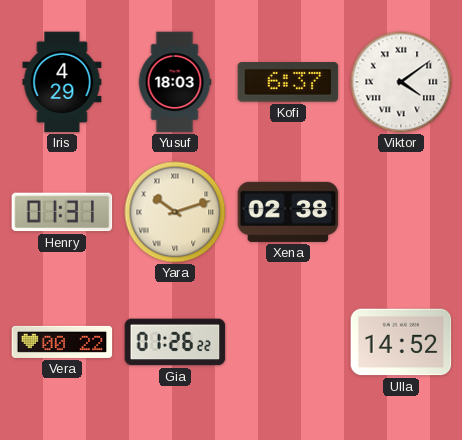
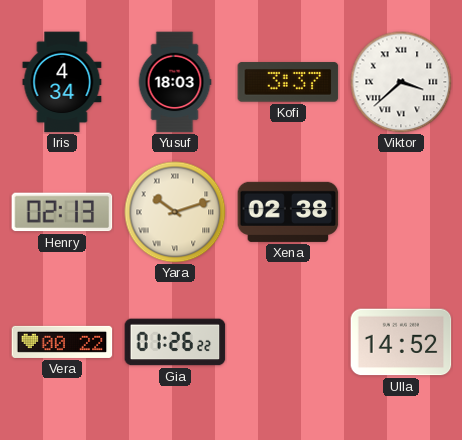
Iris: 4:29 -> 4:34 (62, 82)
Kofi: 6:37 -> 3:37 (288, 82)
Viktor: 4:09 -> 3:38 (401, 82)
Henry: 01:31 -> 02:13 (62, 212)
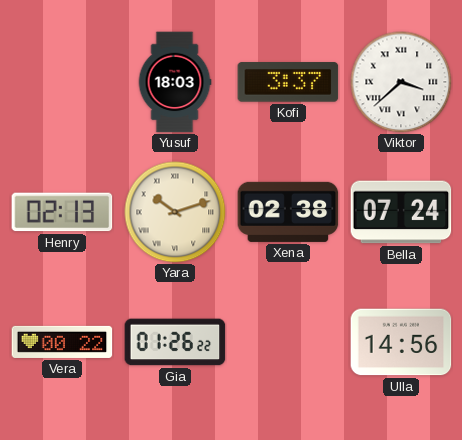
Iris: 4:34 -> none (62, 82)
Bella: none -> 07:24 (401, 212)
Ulla: 14:52 -> 14:56 (401, 342)
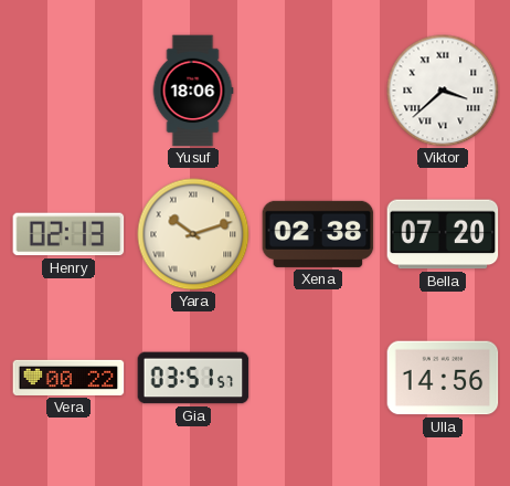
Yusuf: 18:03 -> 18:06 (193, 91)
Kofi: 3:37 -> none (288, 82)
Bella: 07:24 -> 07:20 (443, 234)
Gia: 01:26 -> 03:51 (193, 378)
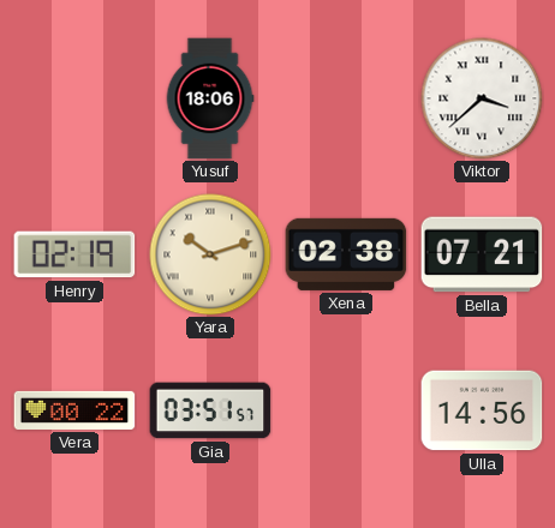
Henry: 02:13 -> 02:19 (74, 254)
Bella: 07:20 -> 07:21 (482, 254)
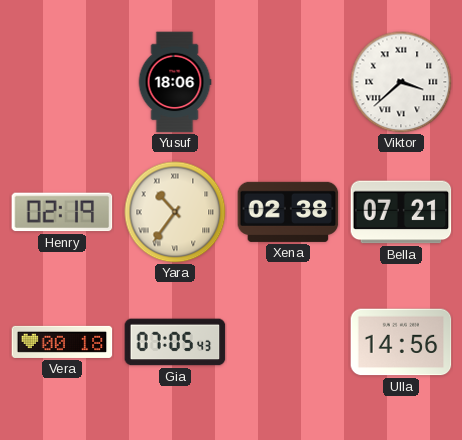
Yara: 10:12 -> 10:36 (175, 212)
Vera: 00:22 -> 00:18 (62, 342)
Gia: 03:51 -> 07:05 (175, 342)
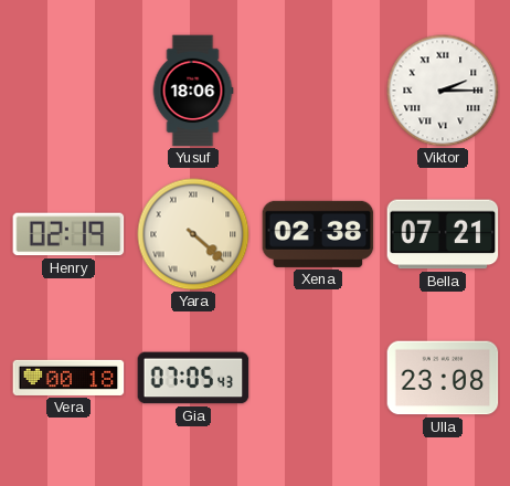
Viktor: 3:38 -> 2:15 (443, 91)
Yara: 10:36 -> 4:22 (193, 234)
Ulla: 14:56 -> 23:08 (443, 378)
